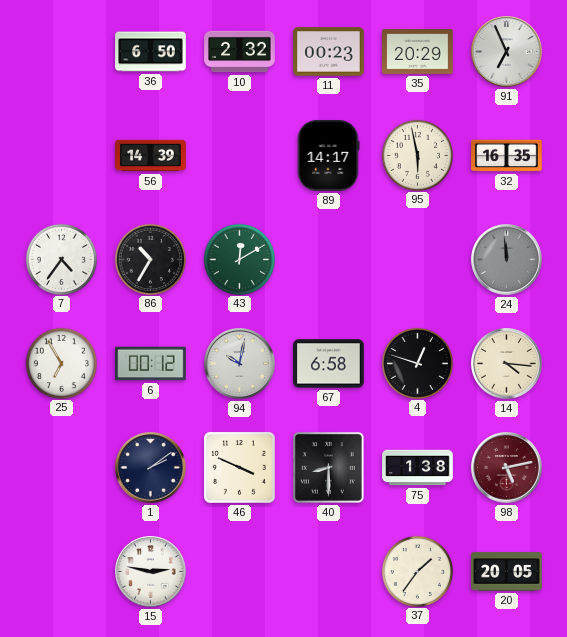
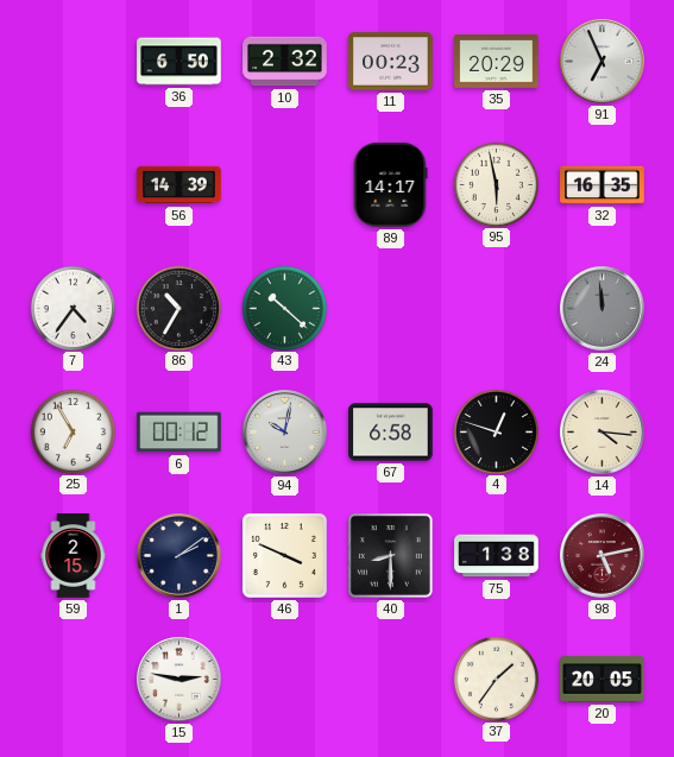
43: 12:10 -> 10:22 (284, 308)
59: none -> 2:15 (74, 556)
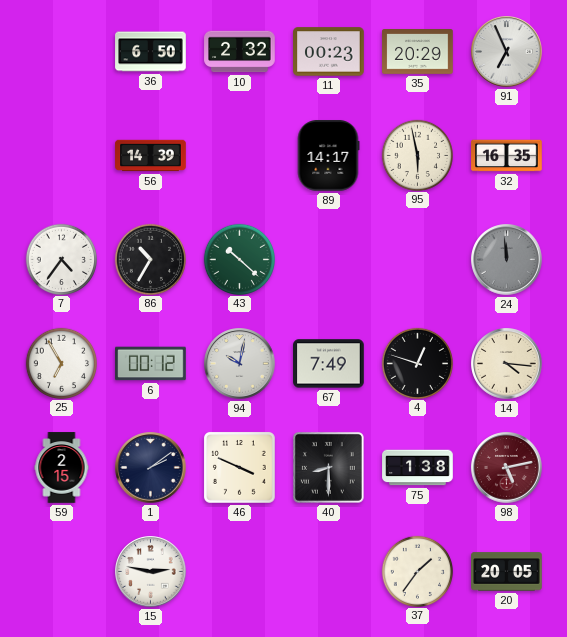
67: 6:58 -> 7:49 (329, 364)
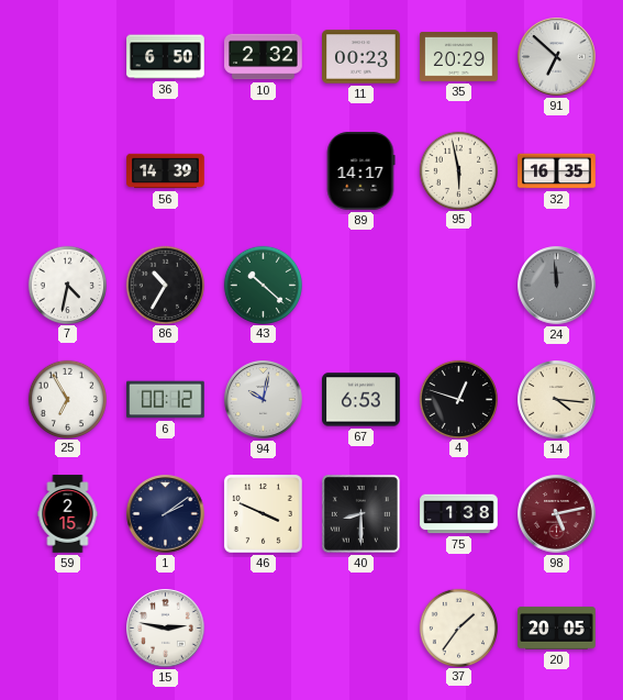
91: 6:56 -> 6:52 (557, 57)
7: 4:36 -> 4:32 (67, 285)
67: 7:49 -> 6:53 (361, 400)
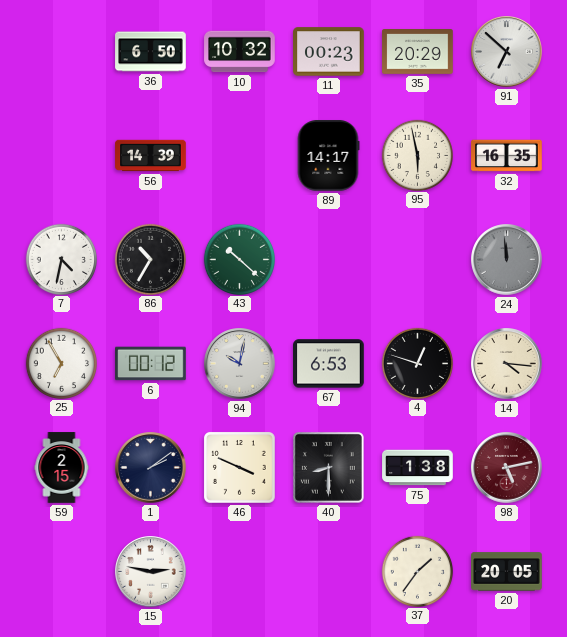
10: 2:32 -> 10:32 (240, 52)
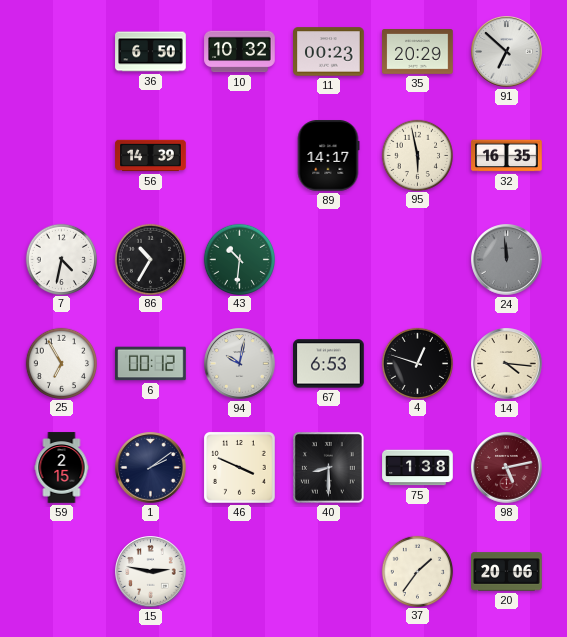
43: 10:22 -> 10:31 (239, 259)
20: 20:05 -> 20:06 (507, 572)
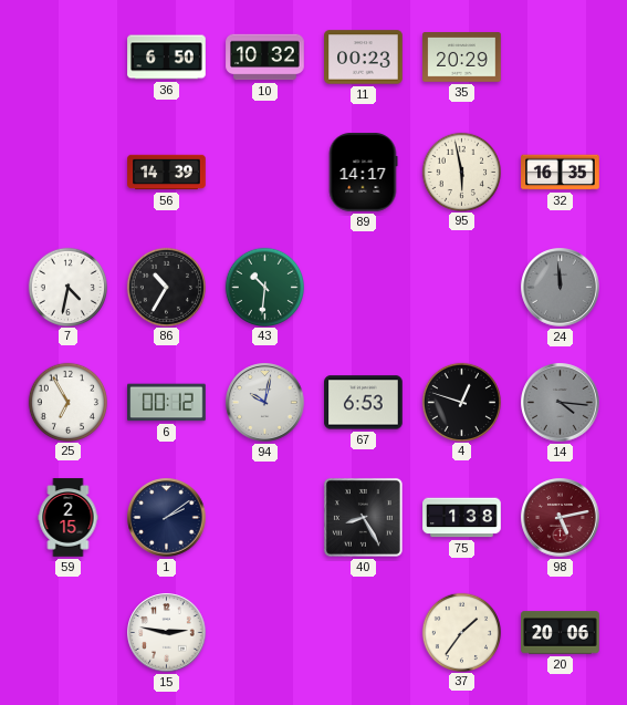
91: 6:52 -> none (507, 52)
14 dial: cream -> grey (561, 403)
46: 3:49 -> none (239, 467)
40: 8:30 -> 8:25 (363, 517)
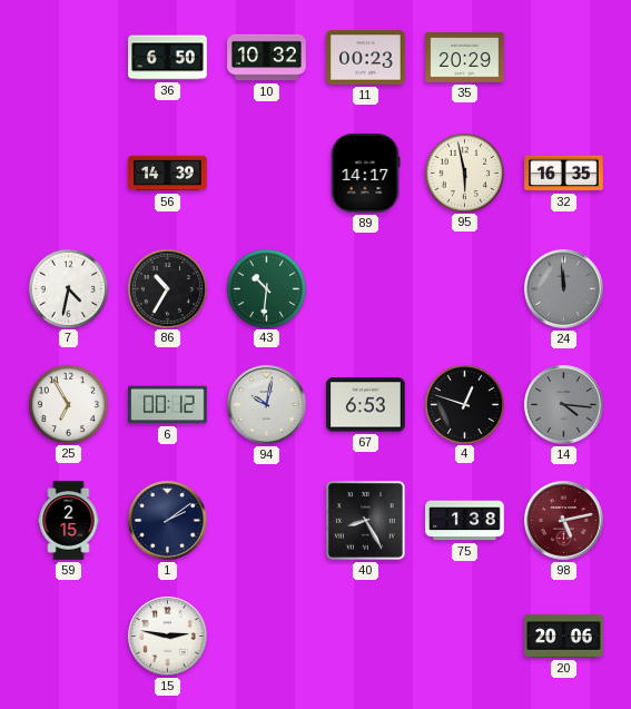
37: 1:36 -> none (461, 632)
